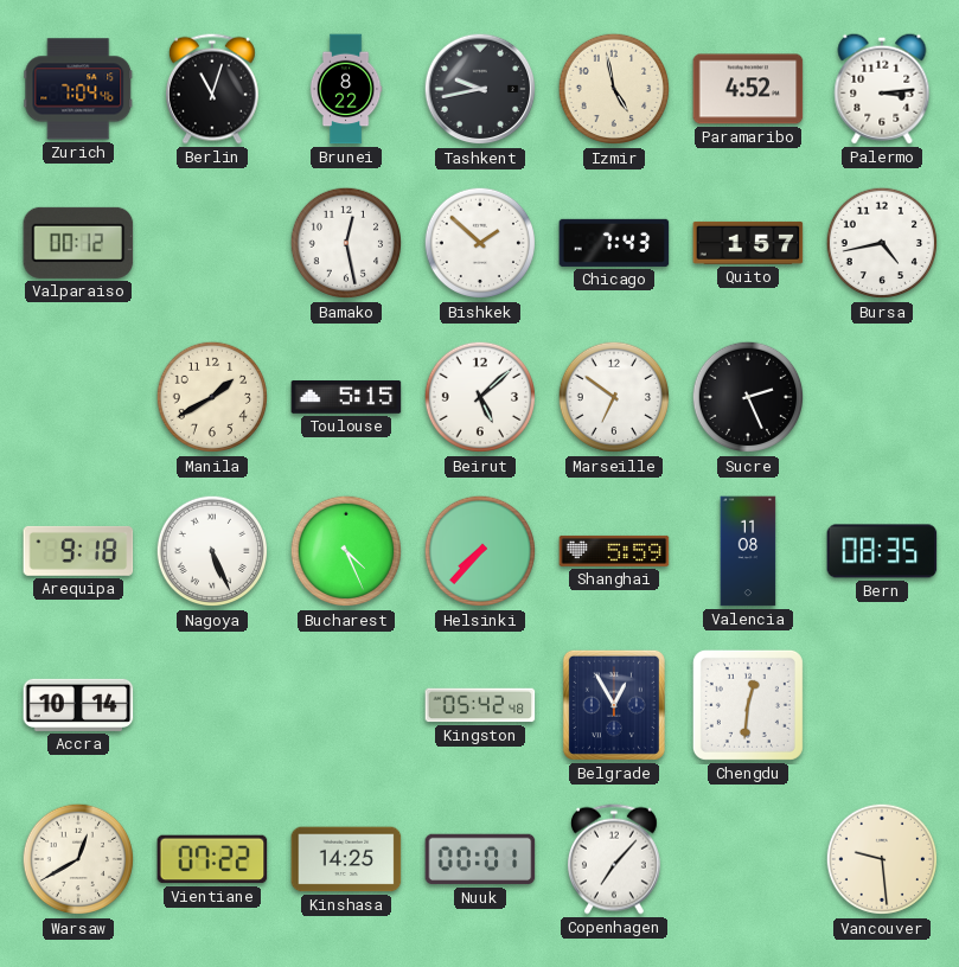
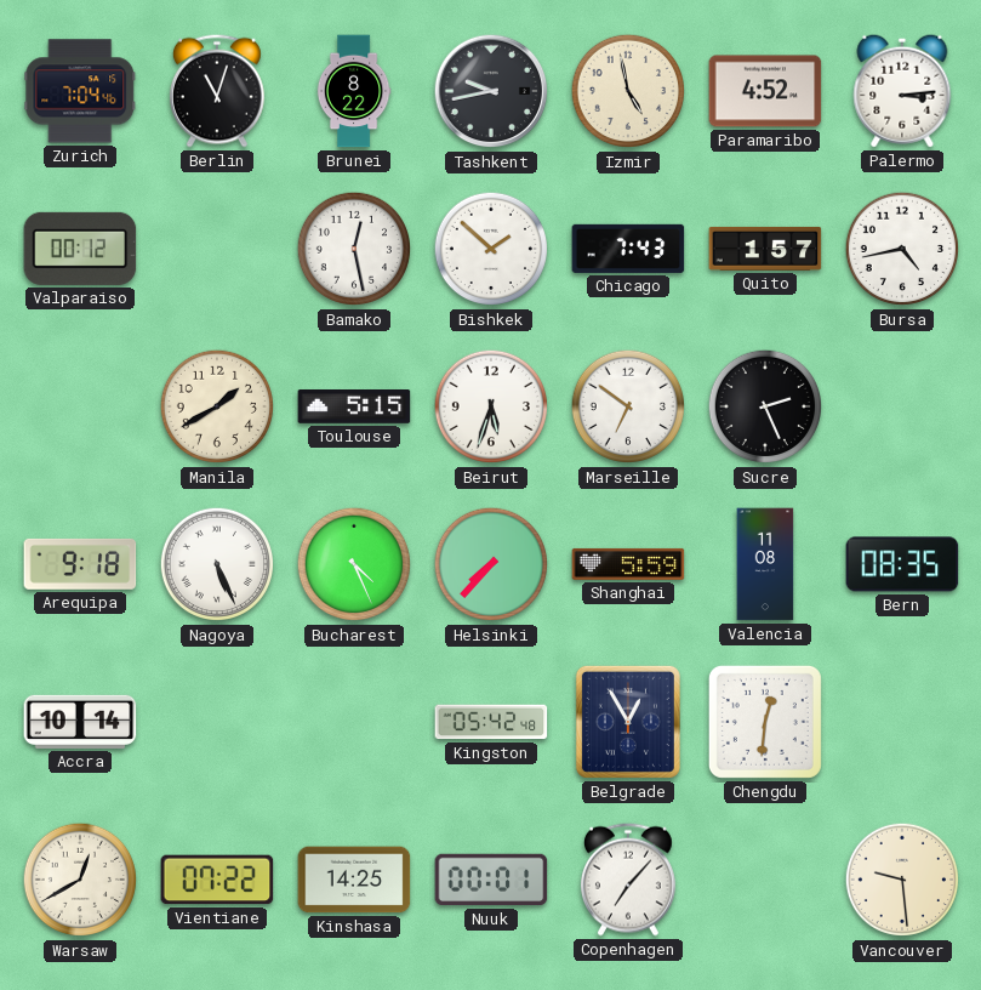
Beirut: 5:08 -> 5:33 (491, 406)
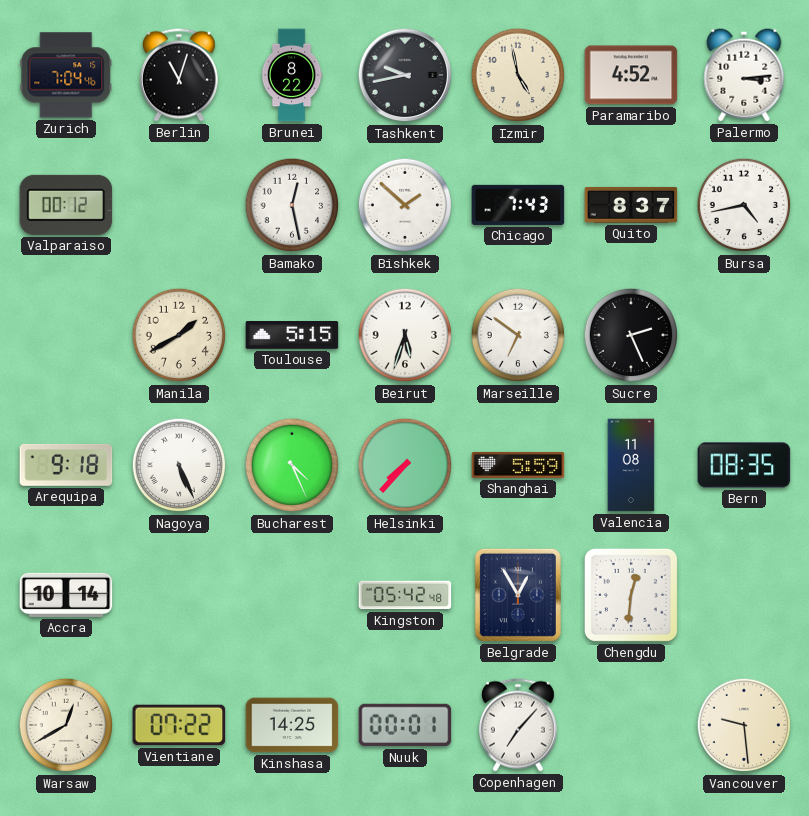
Quito: 1:57 -> 8:37 (631, 205)
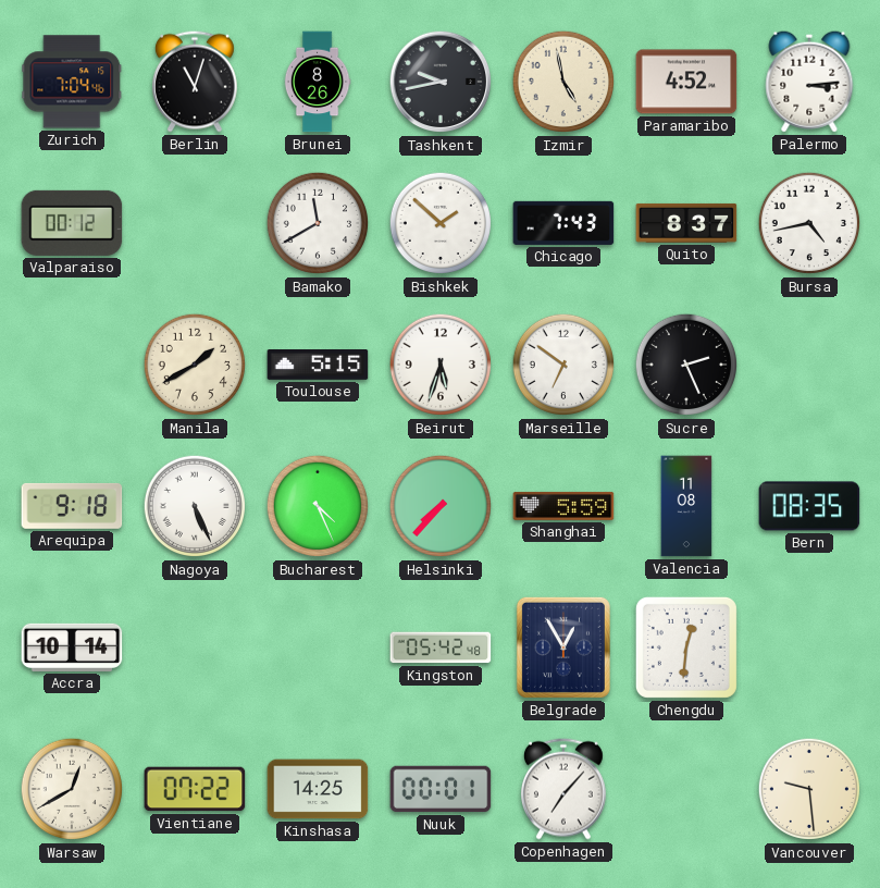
Brunei: 8:22 -> 8:26 (318, 82)
Bamako: 12:28 -> 11:40 (318, 223)
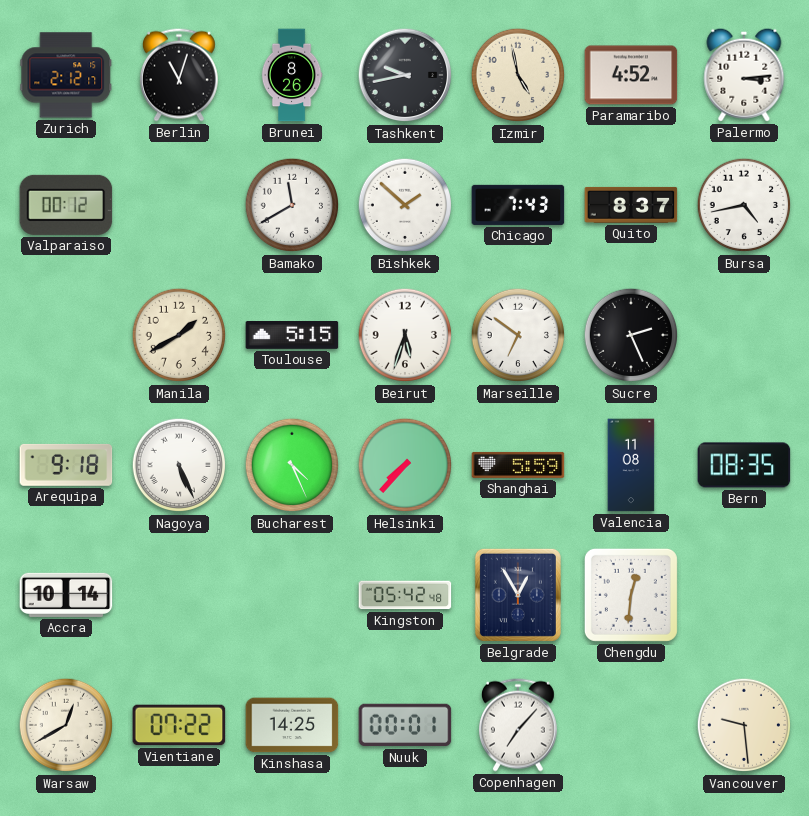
Zurich: 7:04 -> 2:12 (66, 75)
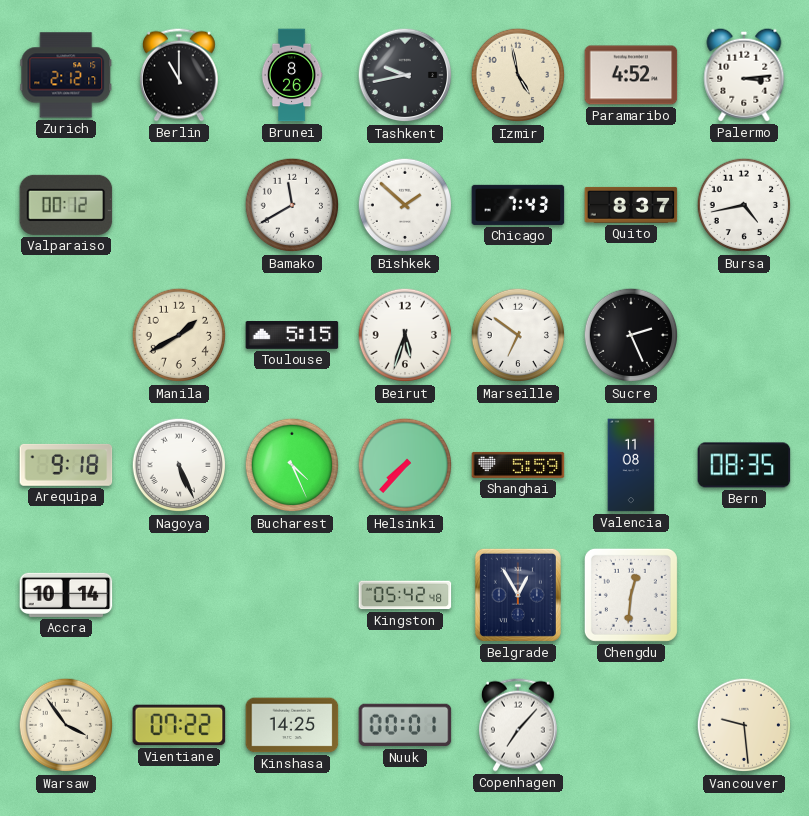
Berlin: 11:03 -> 11:00 (179, 75)
Warsaw: 12:40 -> 3:54 (66, 725)
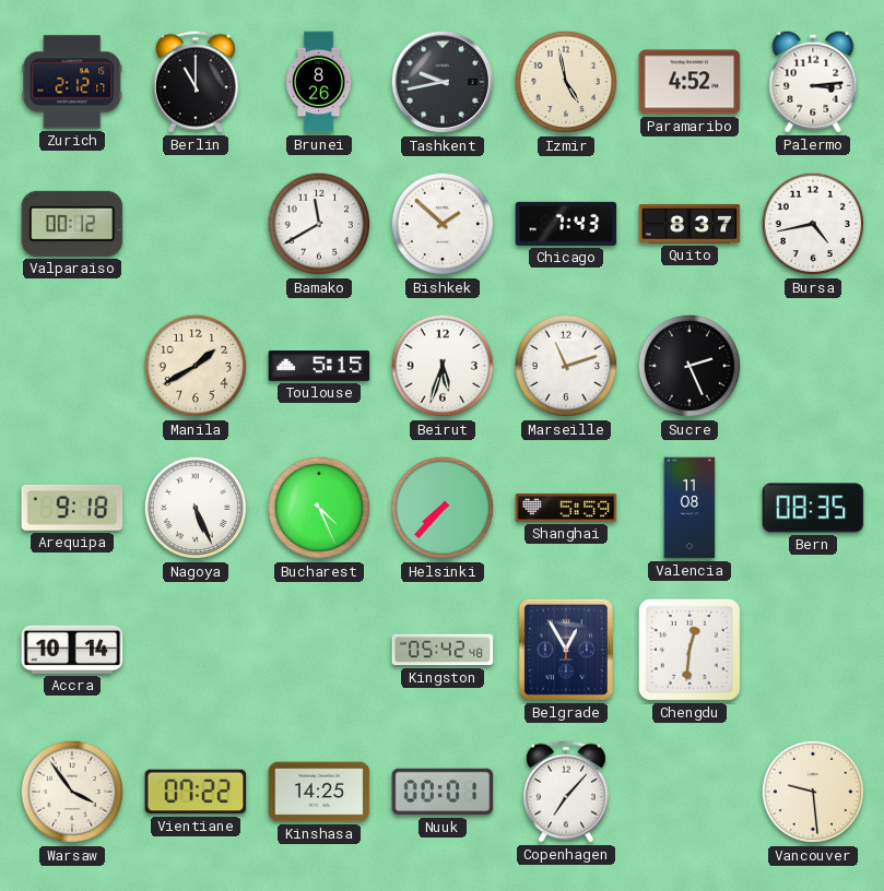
Marseille: 6:51 -> 11:12 (566, 366)
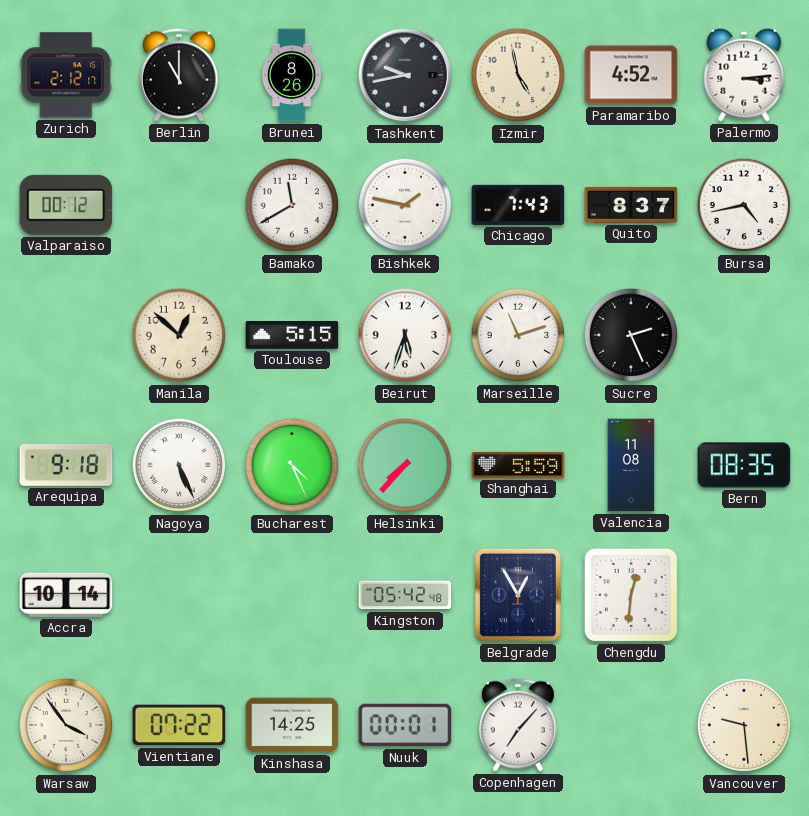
Bishkek: 1:52 -> 1:47 (405, 205)
Manila: 1:40 -> 12:52 (179, 335)
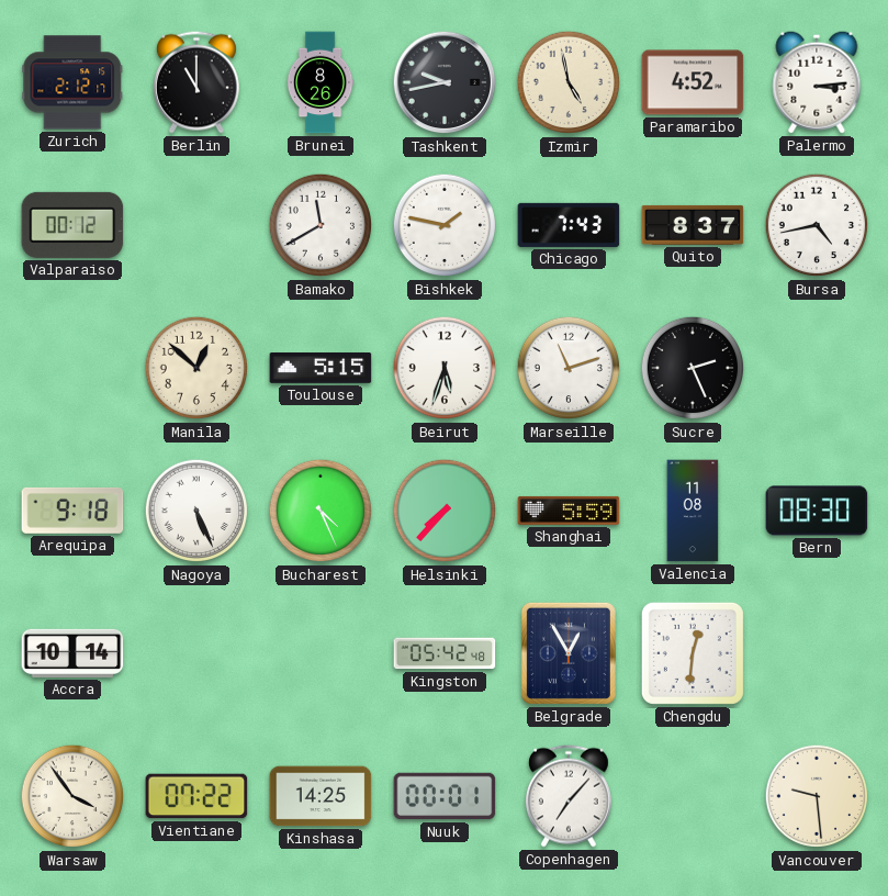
Bern: 08:35 -> 08:30 (817, 511)
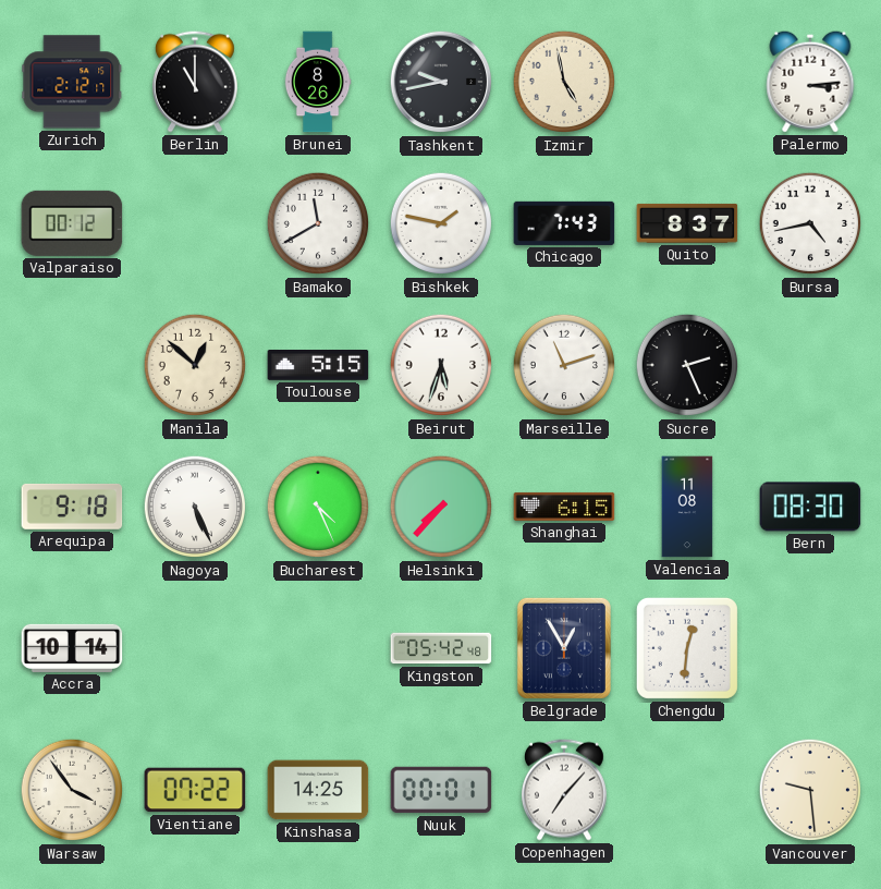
Paramaribo: 4:52 -> none (693, 82)
Shanghai: 5:59 -> 6:15 (564, 507)
